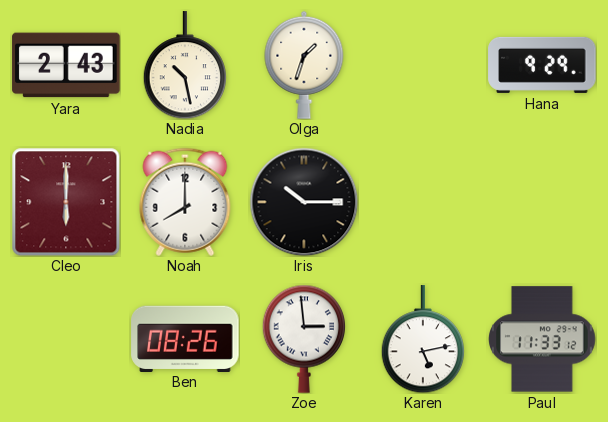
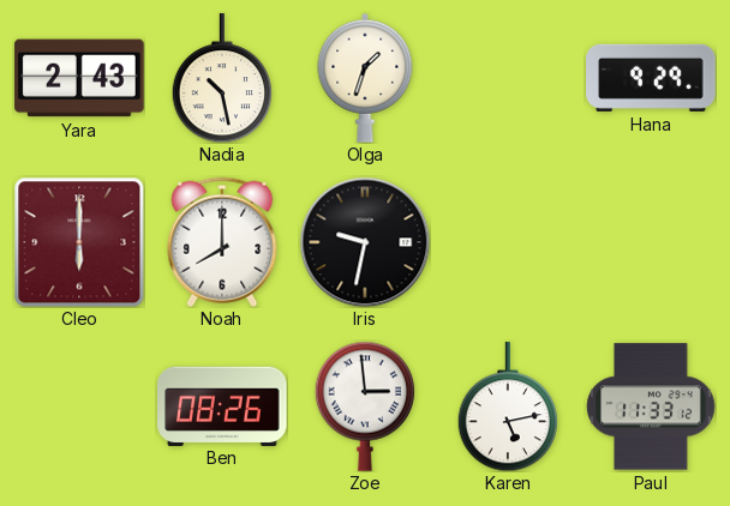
Iris: 10:15 -> 9:32 (365, 242)
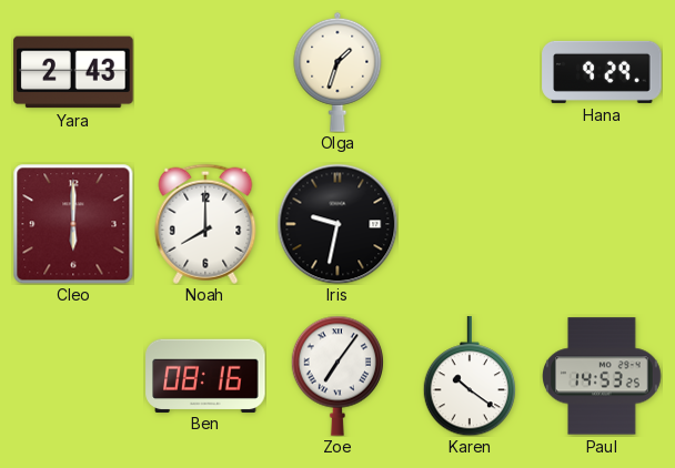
Nadia: 10:28 -> none (221, 78)
Ben: 08:26 -> 08:16 (205, 375)
Zoe: 2:59 -> 7:06 (336, 376)
Karen: 5:13 -> 10:21 (469, 376)
Paul: 11:33 -> 14:53 (602, 376)
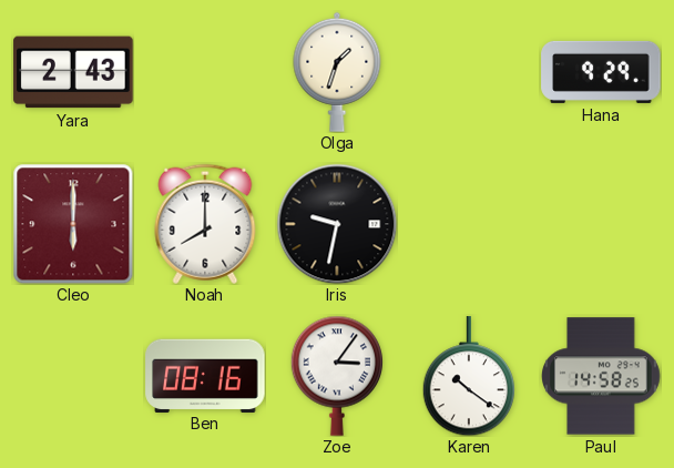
Zoe: 7:06 -> 3:06 (336, 376)
Paul: 14:53 -> 14:58 (601, 376)
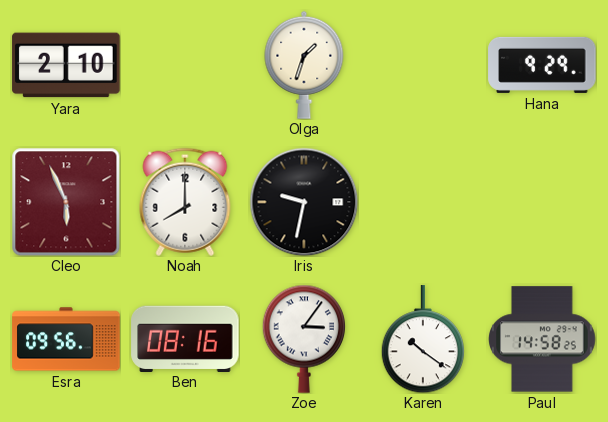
Yara: 2:43 -> 2:10 (66, 65)
Cleo: 6:00 -> 5:56 (66, 202)
Esra: none -> 09:56 (66, 339)
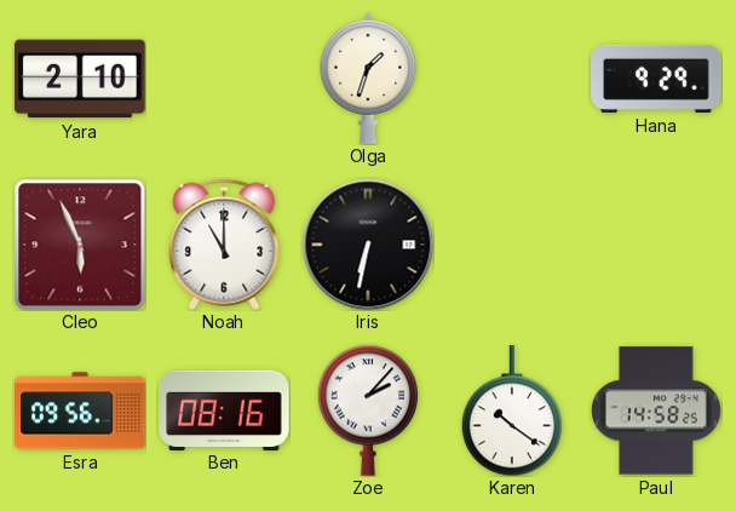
Noah: 8:00 -> 11:00 (224, 245)
Iris: 9:32 -> 6:32 (368, 245)
Zoe: 3:06 -> 2:07 (367, 410)
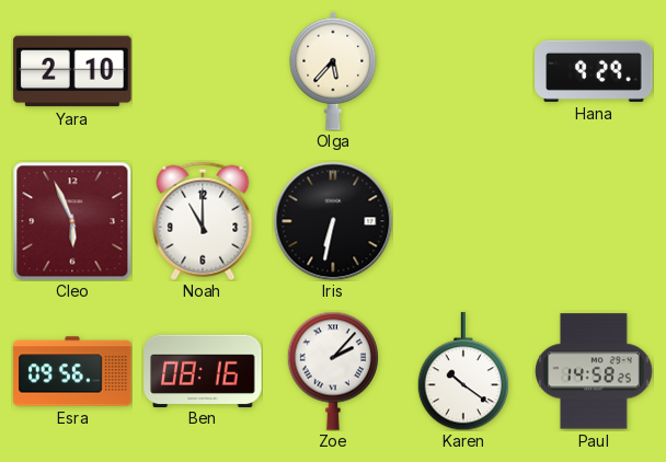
Olga: 1:33 -> 5:37 (333, 71)
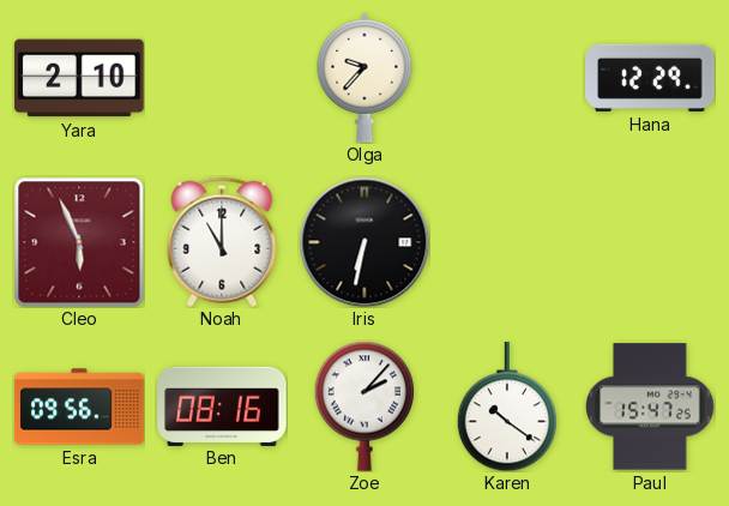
Olga: 5:37 -> 9:37 (365, 78)
Hana: 9:29 -> 12:29 (650, 78)
Paul: 14:58 -> 15:47 (650, 406)
